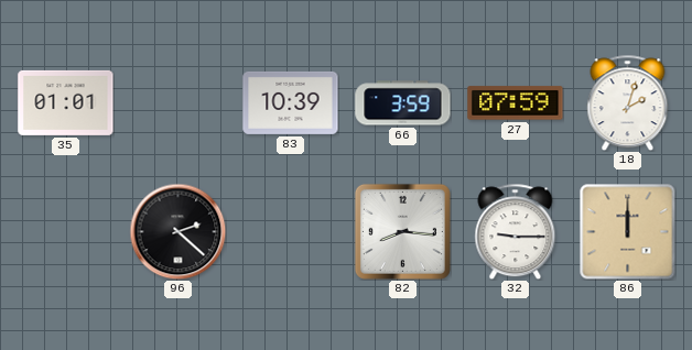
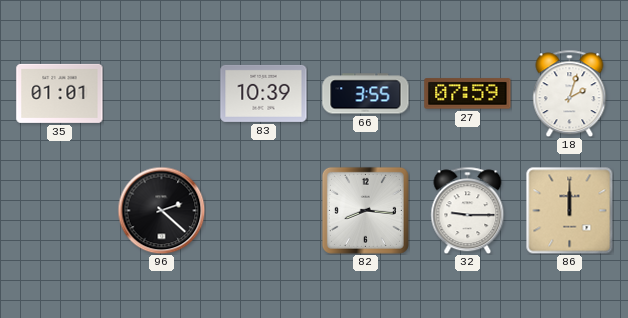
66: 3:59 -> 3:55 (366, 94)
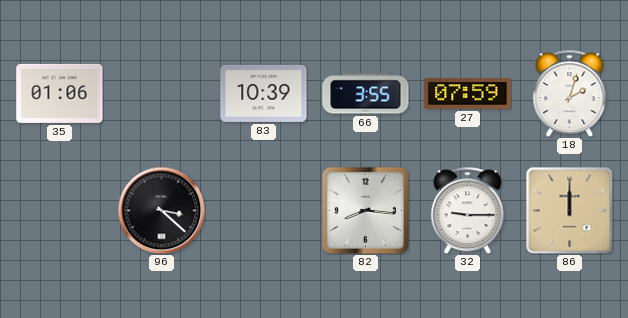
35: 01:01 -> 01:06 (60, 93)
96: 2:22 -> 3:22 (161, 210)
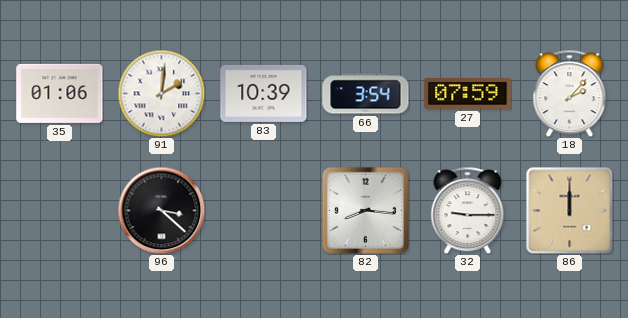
91: none -> 2:01 (161, 93)
66: 3:55 -> 3:54 (366, 94)
18: 2:03 -> 2:07 (570, 93)
